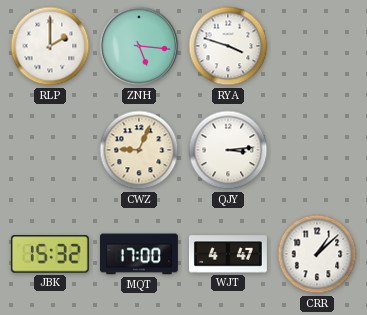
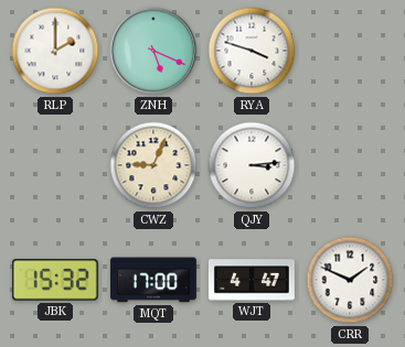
ZNH: 5:16 -> 5:19 (153, 51)
CRR: 1:08 -> 1:49 (350, 280)
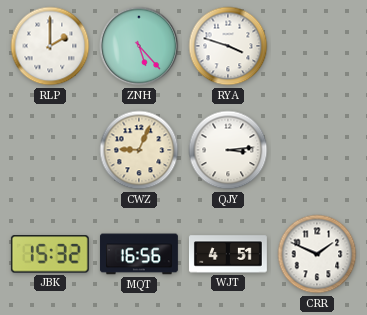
ZNH: 5:19 -> 5:23 (139, 46)
MQT: 17:00 -> 16:56 (139, 254)
WJT: 4:47 -> 4:51 (228, 254)
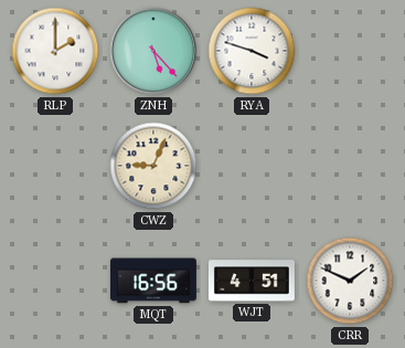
QJY: 3:14 -> none (228, 150)
JBK: 15:32 -> none (50, 254)
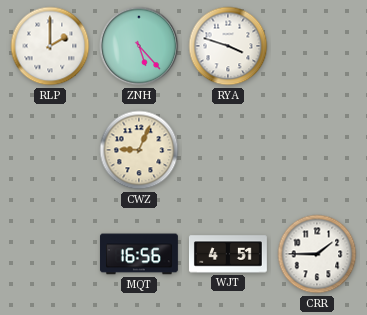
CRR: 1:49 -> 1:45 (317, 254)
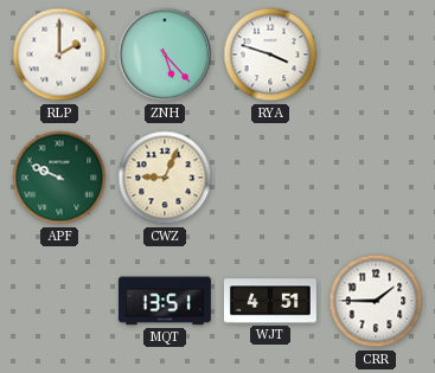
APF: none -> 9:49 (59, 178)
MQT: 16:56 -> 13:51 (165, 301)
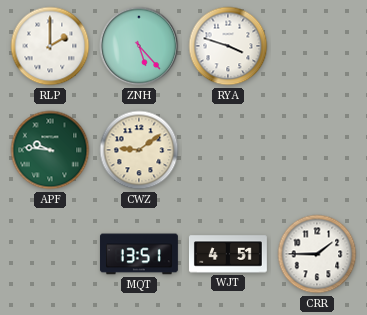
APF: 9:49 -> 9:46 (50, 150)
CWZ: 9:04 -> 9:09 (139, 150)
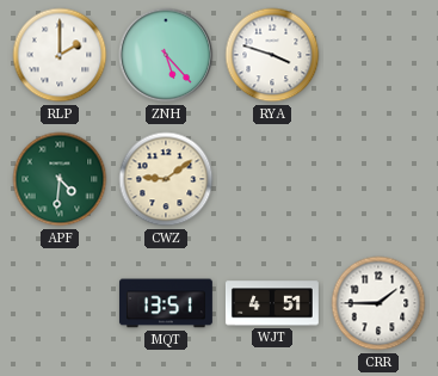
APF: 9:46 -> 4:31 (60, 179)
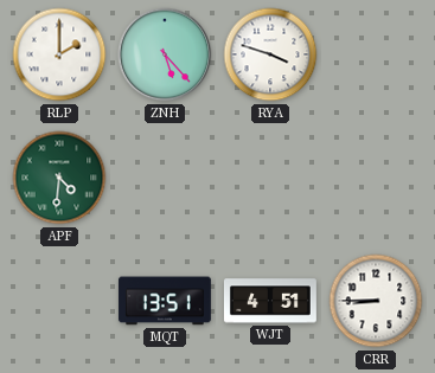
CWZ: 9:09 -> none (166, 179)
CRR: 1:45 -> 8:45 (376, 301)
